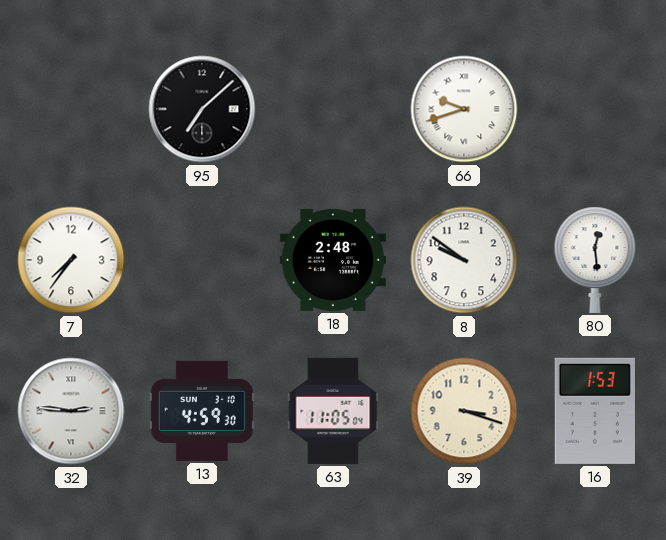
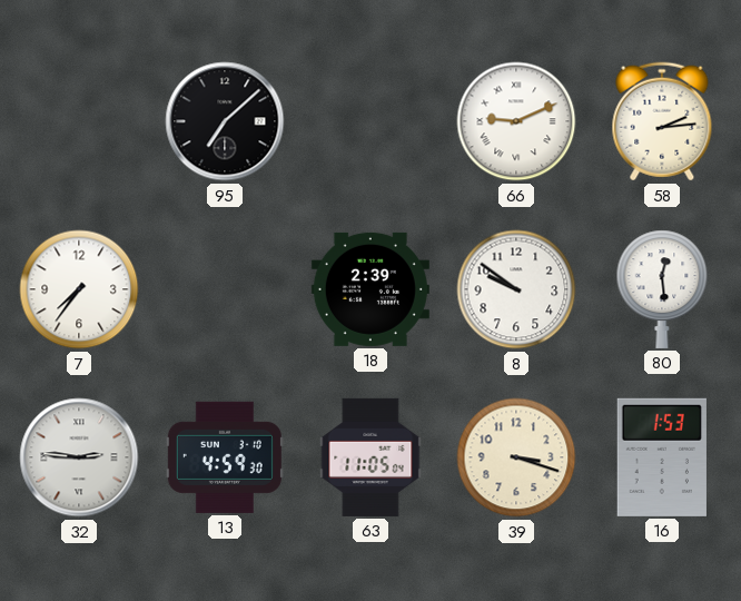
66: 9:42 -> 9:11 (516, 121)
58: none -> 2:14 (662, 121)
18: 2:48 -> 2:39 (370, 289)
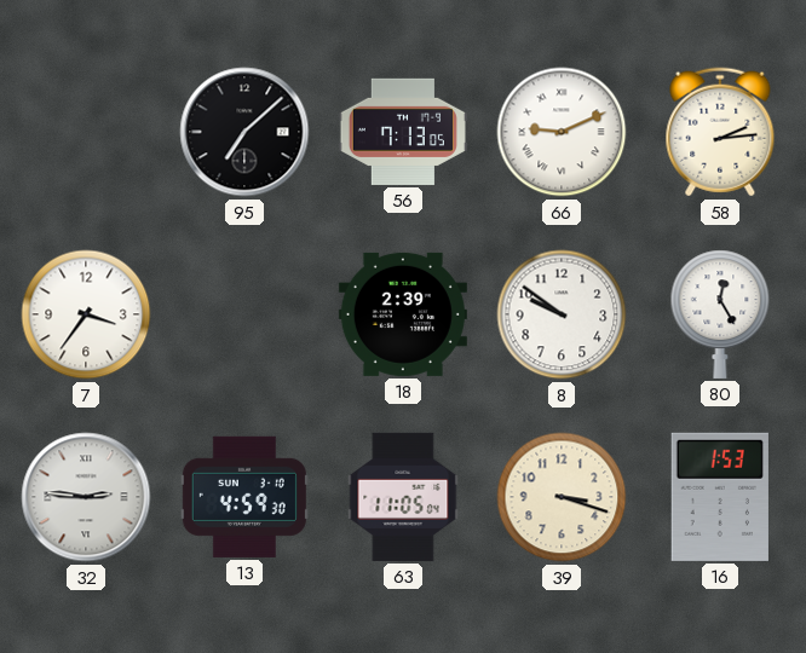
56: none -> 7:13 (403, 132)
7: 7:36 -> 3:36 (86, 314)
80: 12:29 -> 12:25 (720, 314)
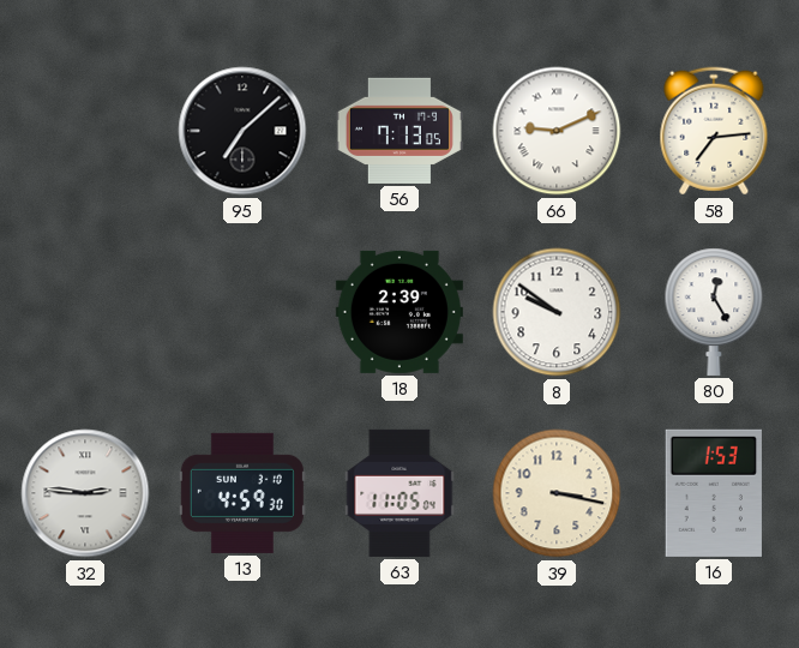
58: 2:14 -> 7:14 (714, 131)
7: 3:36 -> none (86, 314)
39: 3:18 -> 3:17 (557, 493)
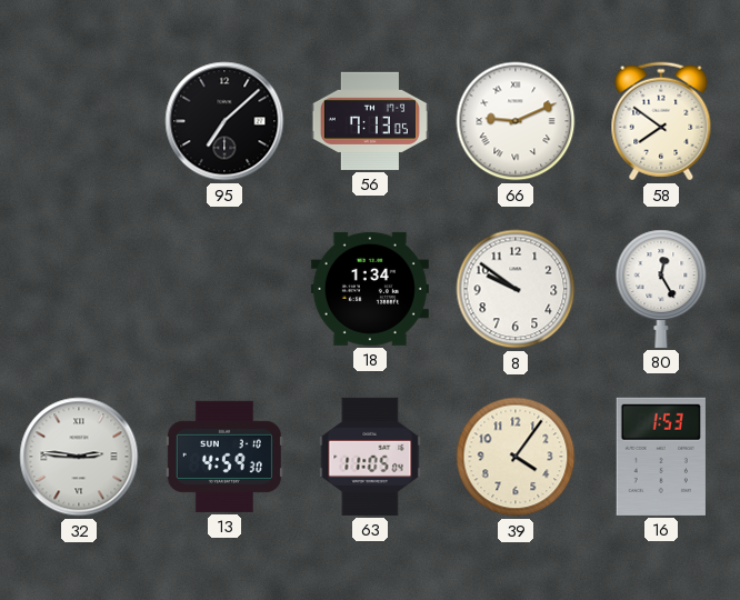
58: 7:14 -> 7:51 (661, 121)
18: 2:39 -> 1:34 (370, 289)
39: 3:17 -> 4:06 (516, 457)
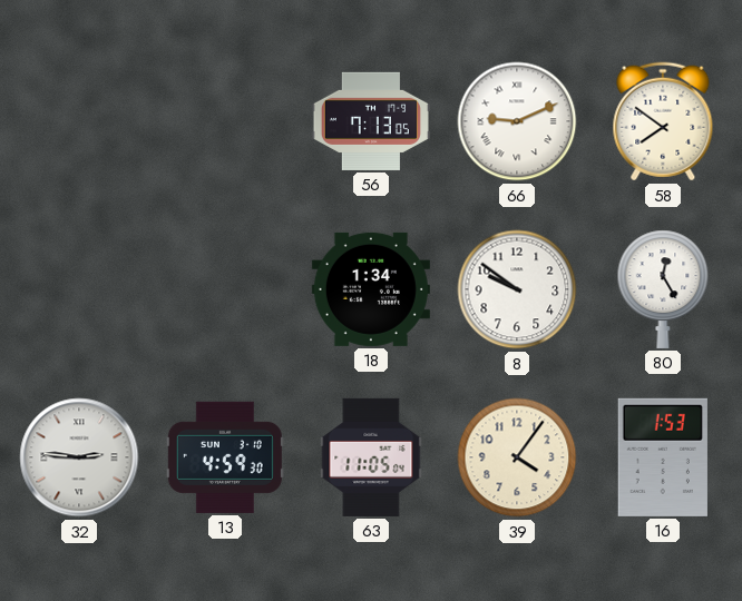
95: 7:08 -> none (224, 121)
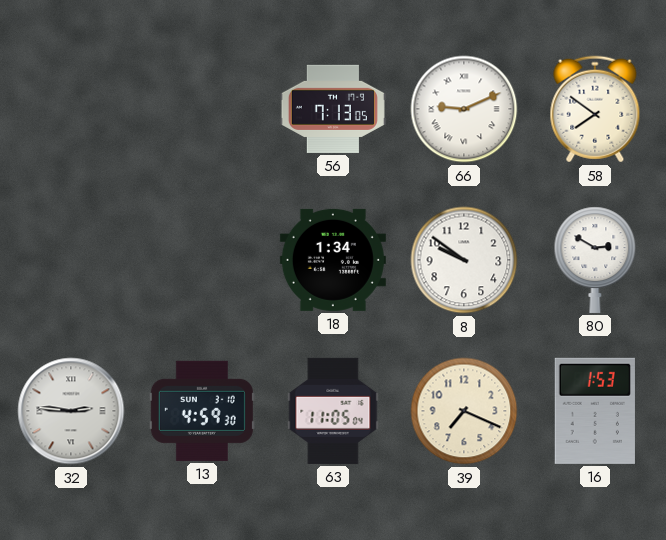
80: 12:25 -> 2:50 (595, 260)
39: 4:06 -> 7:19 (464, 411)
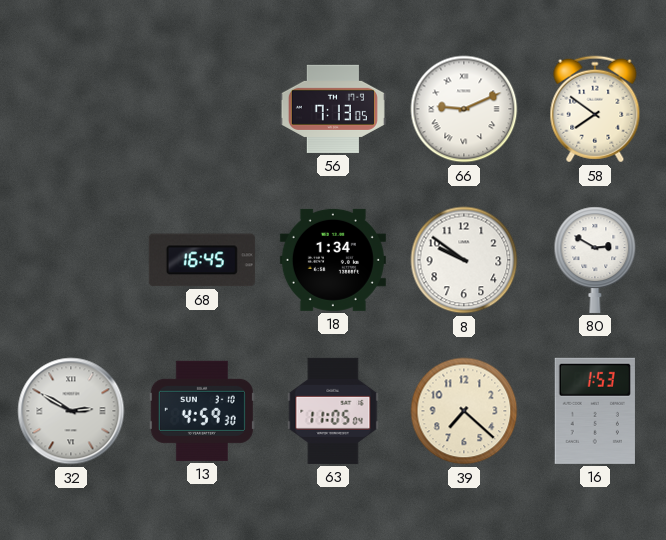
68: none -> 16:45 (202, 260)
32: 2:46 -> 2:50 (71, 411)
39: 7:19 -> 7:22 (464, 411)
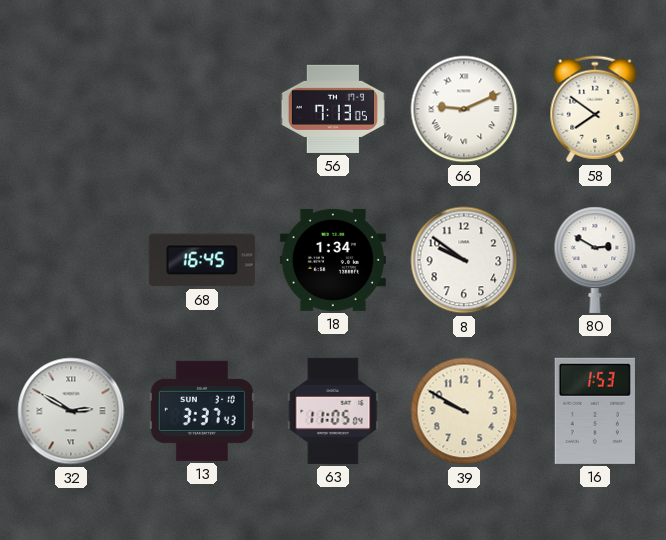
13: 4:59 -> 3:37 (202, 411)
39: 7:22 -> 9:50 (464, 411)
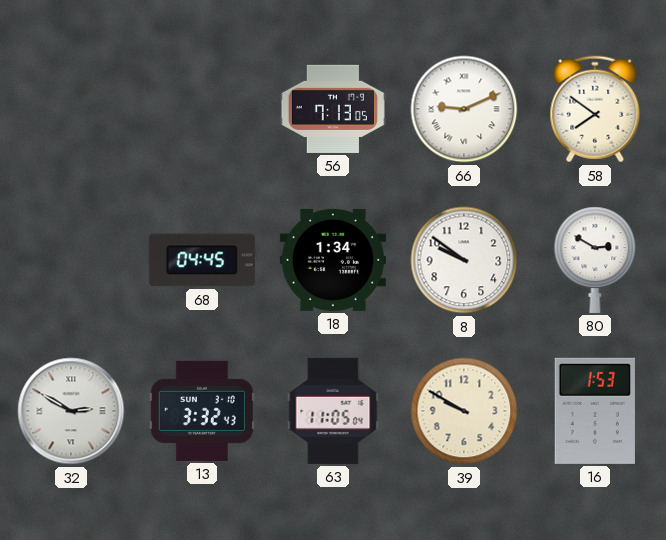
68: 16:45 -> 04:45 (202, 260)
13: 3:37 -> 3:32 (202, 411)
